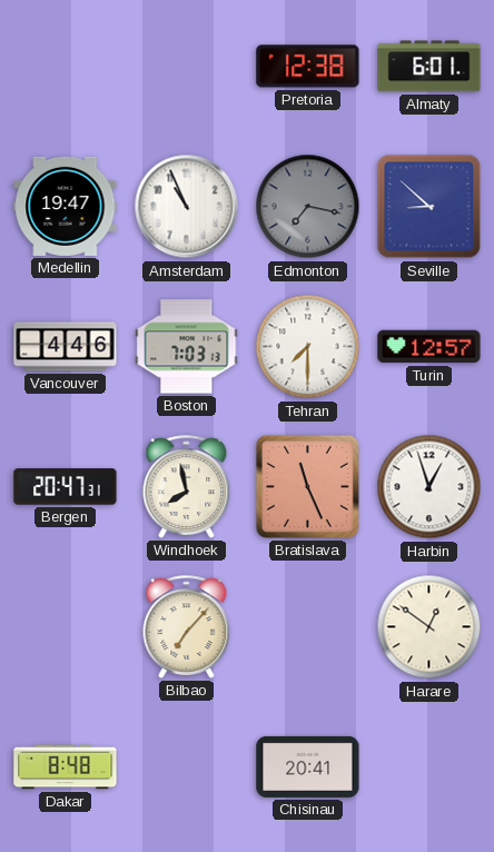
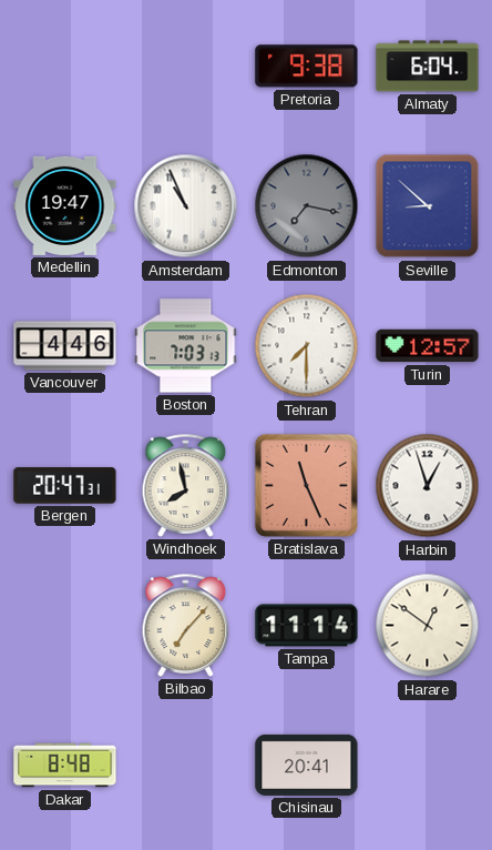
Pretoria: 12:38 -> 9:38 (307, 67)
Almaty: 6:01 -> 6:04 (428, 67)
Tampa: none -> 11:14 (307, 626)
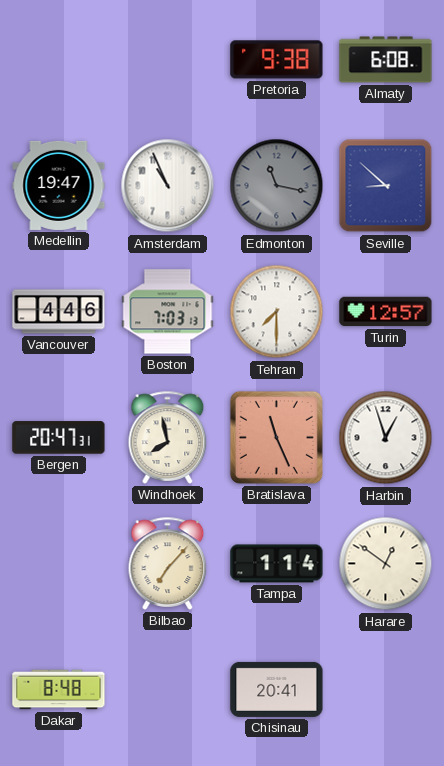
Almaty: 6:04 -> 6:08 (386, 60)
Edmonton: 7:17 -> 11:17 (277, 186)
Tampa: 11:14 -> 1:14 (277, 564)
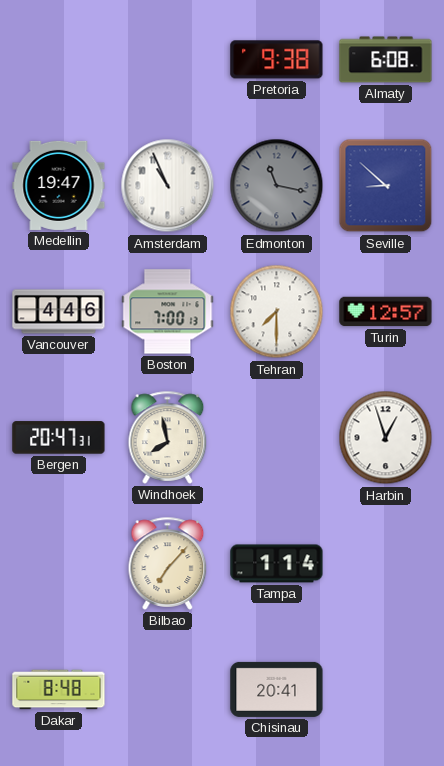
Boston: 7:03 -> 7:00 (168, 312)
Bratislava: 11:26 -> none (276, 437)
Harare: 12:51 -> none (386, 564)
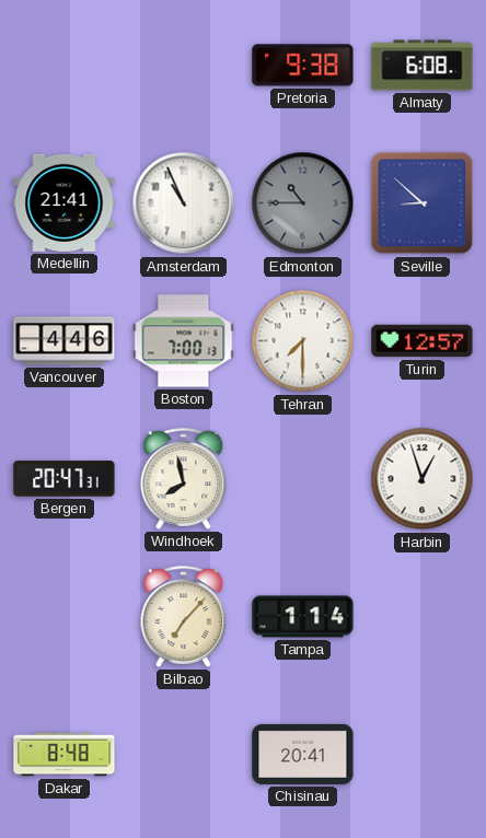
Medellin: 19:47 -> 21:41 (65, 202)
Edmonton: 11:17 -> 10:45 (303, 203)
